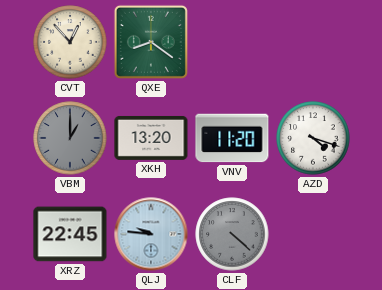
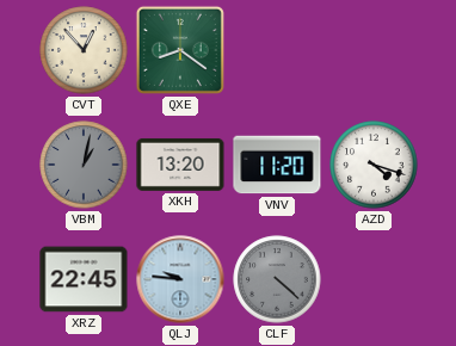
VBM: 1:00 -> 1:02 (84, 165)
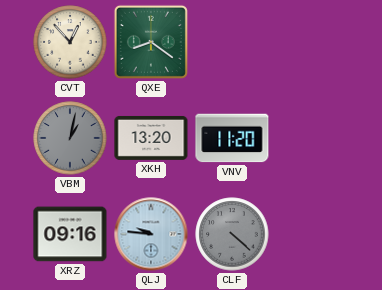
AZD: 4:18 -> none (374, 165)
XRZ: 22:45 -> 09:16 (70, 234)
